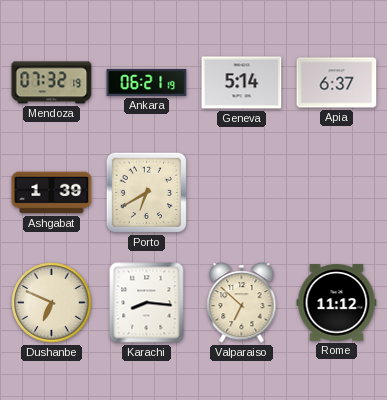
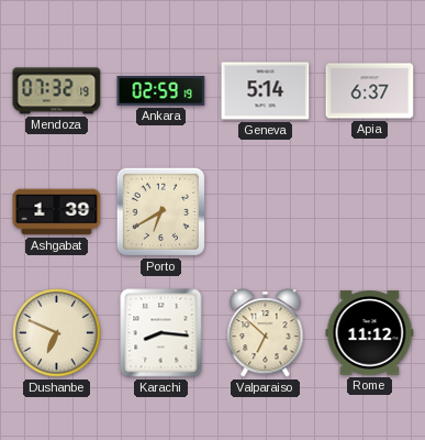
Ankara: 06:21 -> 02:59 (161, 90)
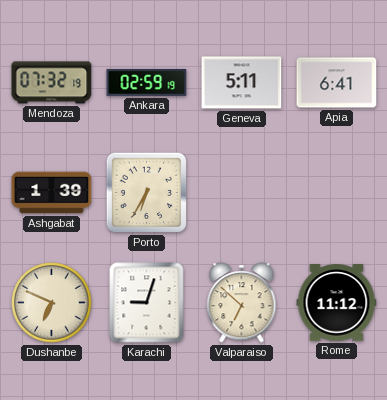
Geneva: 5:14 -> 5:11 (242, 83)
Apia: 6:37 -> 6:41 (337, 83)
Porto: 6:40 -> 6:35 (146, 192)
Karachi: 8:16 -> 9:03 (147, 303)
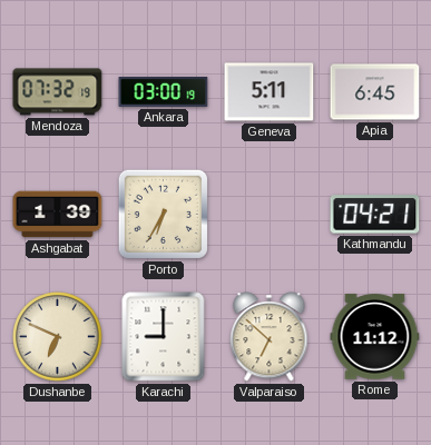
Ankara: 02:59 -> 03:00 (164, 91)
Apia: 6:41 -> 6:45 (375, 92)
Kathmandu: none -> 04:21 (375, 215)
Karachi: 9:03 -> 9:00 (164, 337)
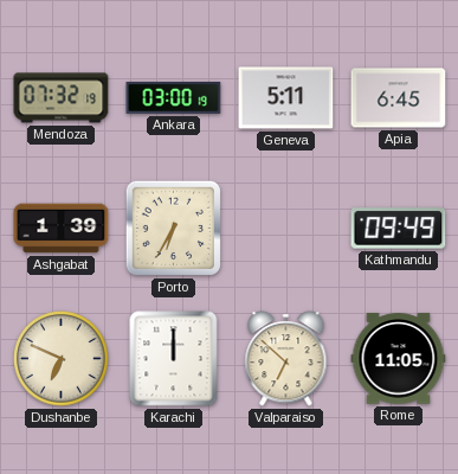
Kathmandu: 04:21 -> 09:49 (399, 229)
Karachi: 9:00 -> 12:00 (174, 359)
Rome: 11:12 -> 11:05 (399, 359)
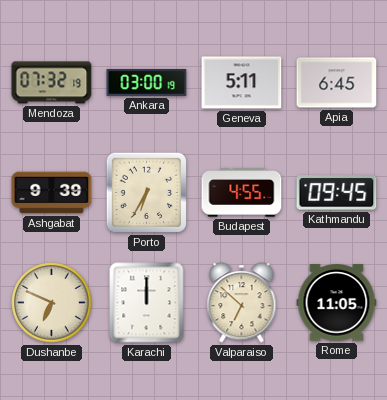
Ashgabat: 1:39 -> 9:39 (52, 193)
Budapest: none -> 4:55 (242, 193)
Kathmandu: 09:49 -> 09:45 (337, 193)
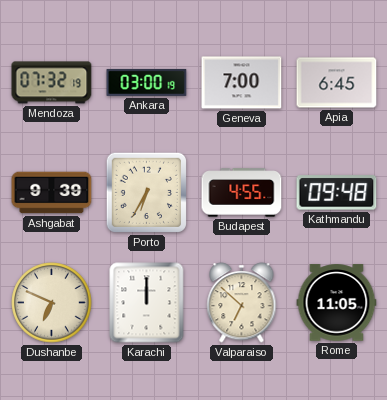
Geneva: 5:11 -> 7:00 (242, 83)
Kathmandu: 09:45 -> 09:48 (337, 193)
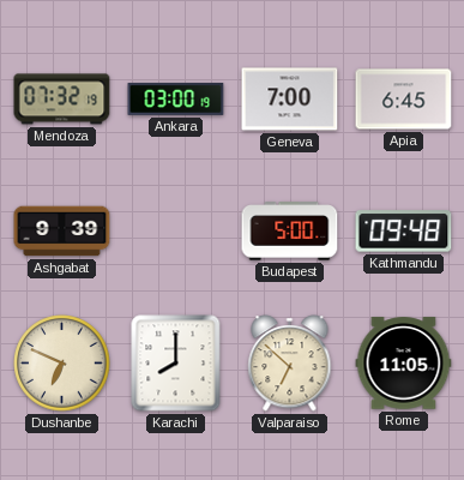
Porto: 6:35 -> none (146, 192)
Budapest: 4:55 -> 5:00 (290, 232)
Karachi: 12:00 -> 8:00 (176, 364)
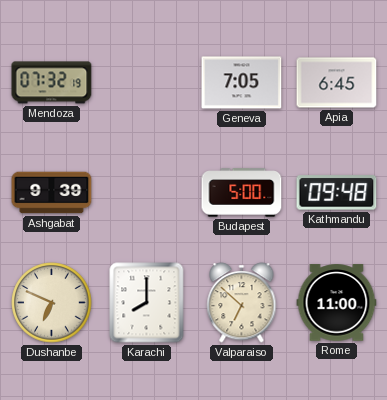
Ankara: 03:00 -> none (176, 98)
Geneva: 7:00 -> 7:05 (242, 83)
Rome: 11:05 -> 11:00 (337, 303)
